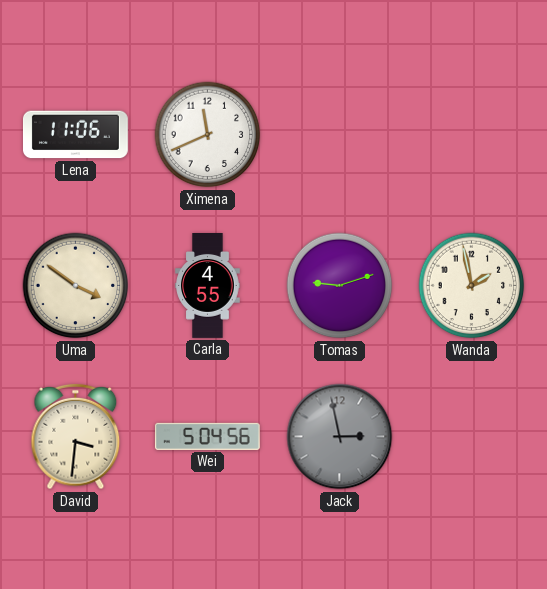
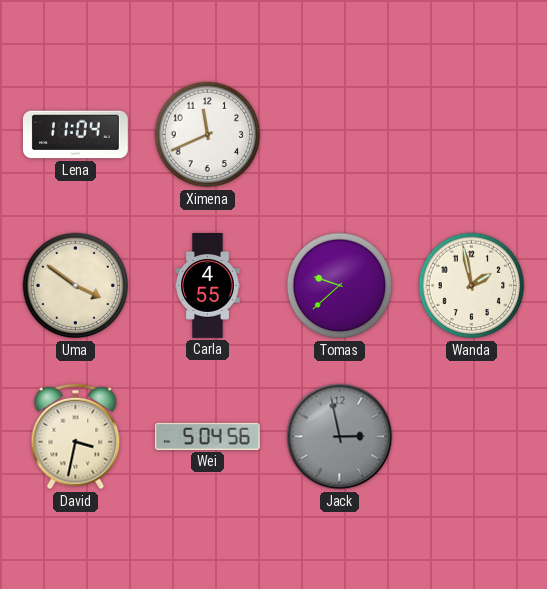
Lena: 11:06 -> 11:04 (75, 135)
Tomas: 9:12 -> 9:38 (340, 286)
David: 3:31 -> 3:32 (76, 437)
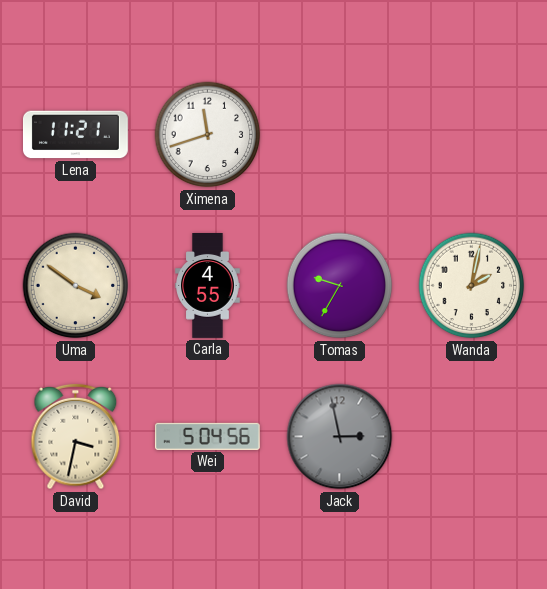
Lena: 11:04 -> 11:21 (75, 135)
Ximena: 11:41 -> 11:42 (208, 135)
Tomas: 9:38 -> 9:35 (340, 286)
Wanda: 1:58 -> 2:02 (472, 286)
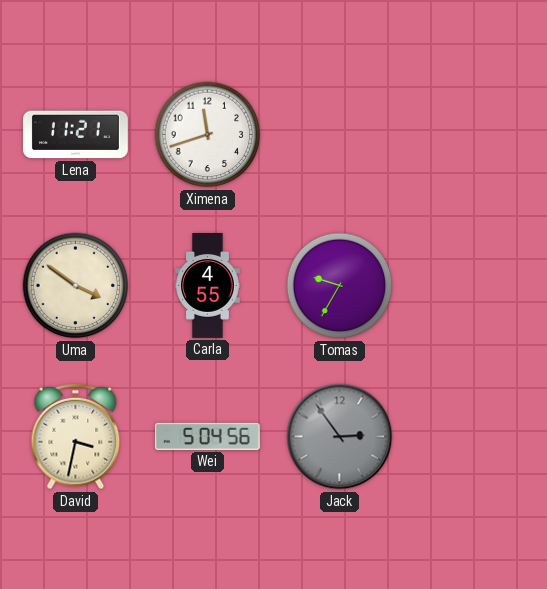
Wanda: 2:02 -> none (472, 286)
Jack: 2:58 -> 2:54 (340, 437)
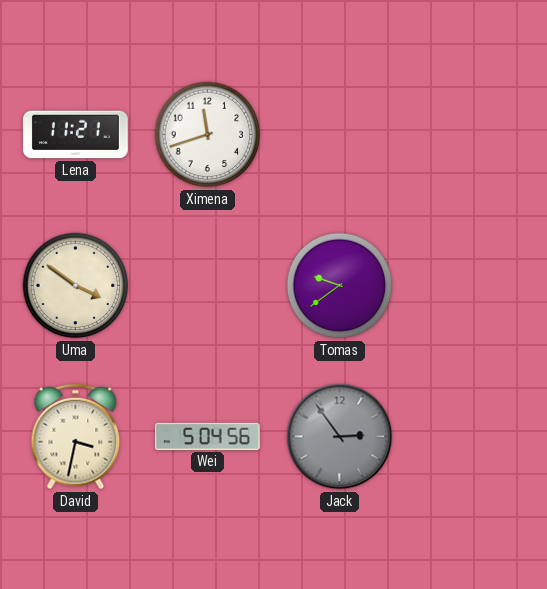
Carla: 4:55 -> none (208, 286)
Tomas: 9:35 -> 9:39 (340, 286)
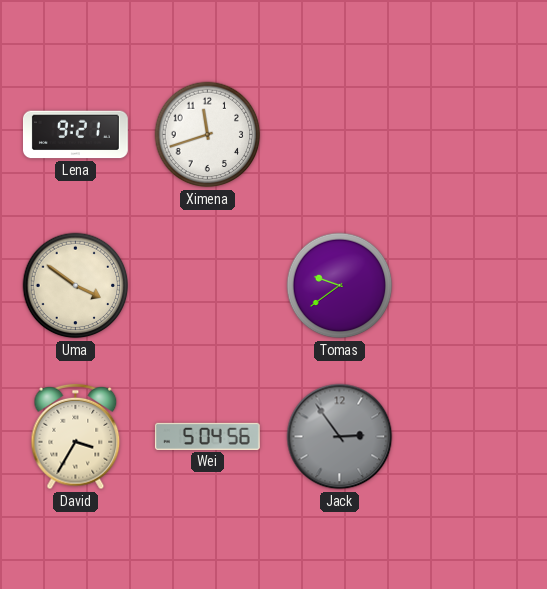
Lena: 11:21 -> 9:21 (75, 135)
David: 3:32 -> 3:35 (76, 437)
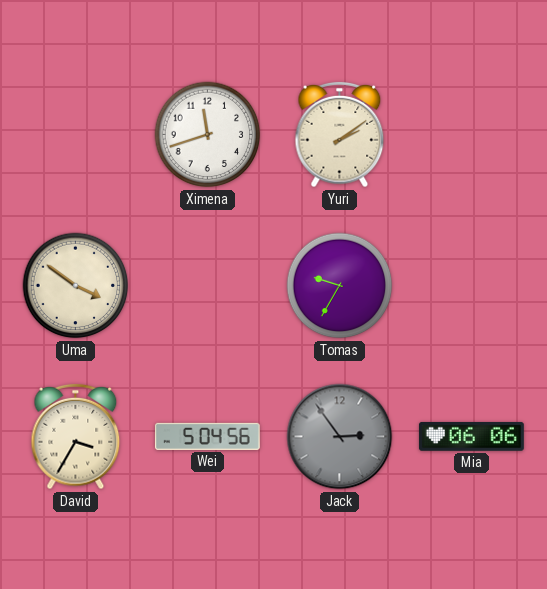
Lena: 9:21 -> none (75, 135)
Yuri: none -> 2:09 (340, 135)
Tomas: 9:39 -> 9:35 (340, 286)
Mia: none -> 06:06 (471, 437)
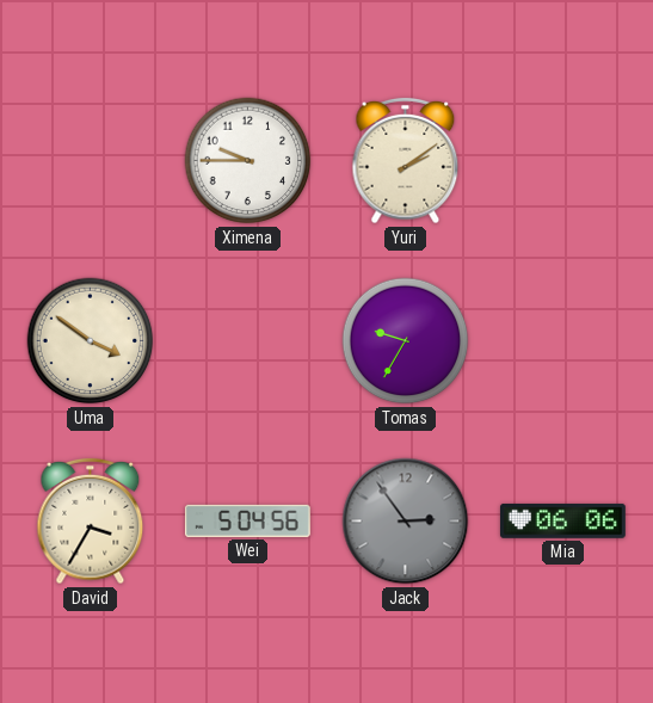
Ximena: 11:42 -> 9:45 (248, 161)
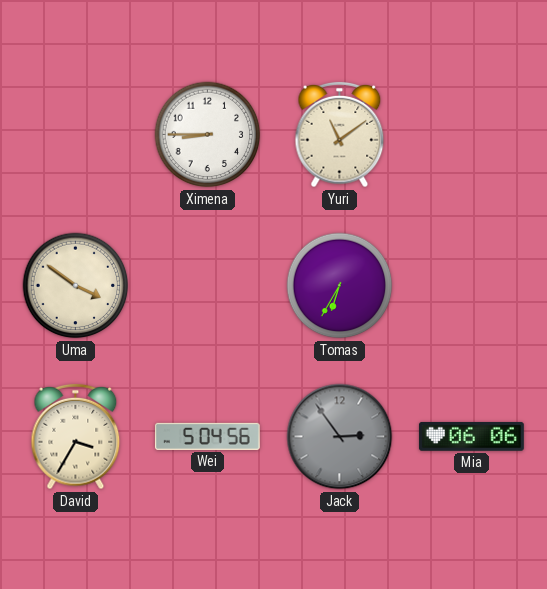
Ximena: 9:45 -> 8:45 (208, 135)
Yuri: 2:09 -> 11:09 (340, 135)
Tomas: 9:35 -> 6:35 (340, 286)
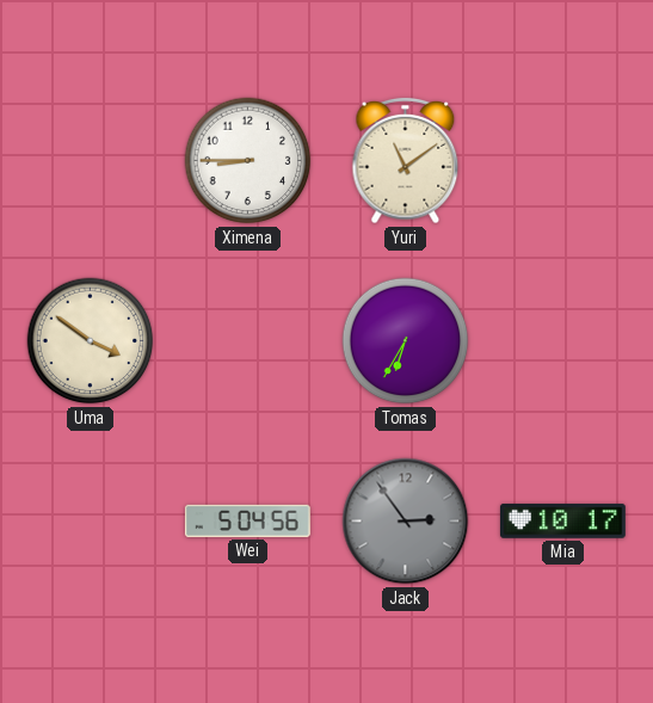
David: 3:35 -> none (76, 437)
Mia: 06:06 -> 10:17 (562, 522)
